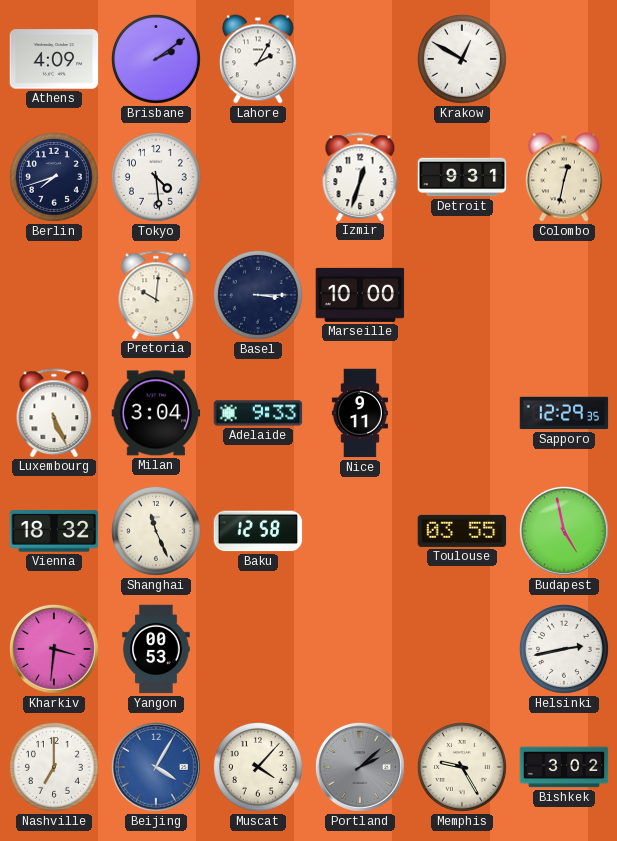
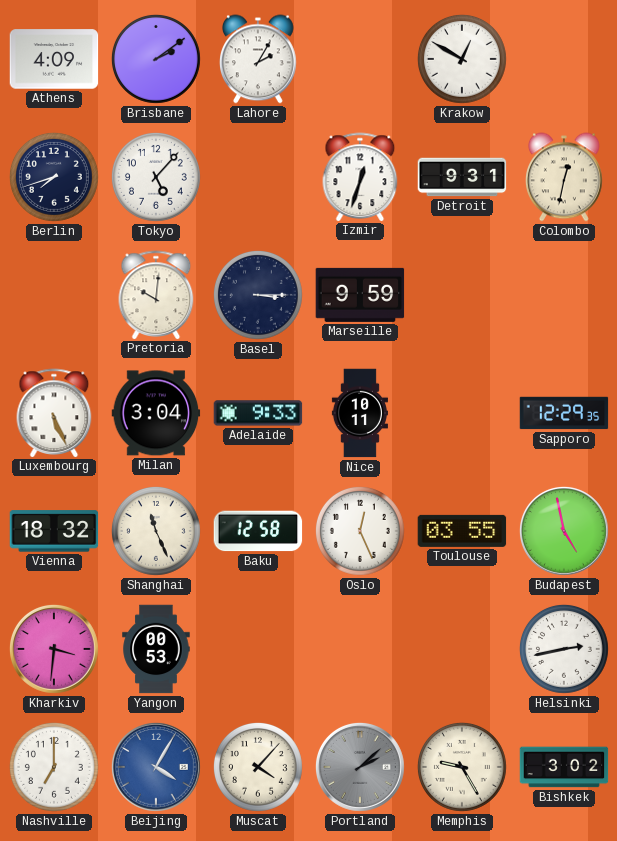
Tokyo: 4:29 -> 5:07 (156, 177)
Marseille: 10:00 -> 9:59 (360, 295)
Nice: 9:11 -> 10:11 (360, 413)
Oslo: none -> 12:26 (360, 531)
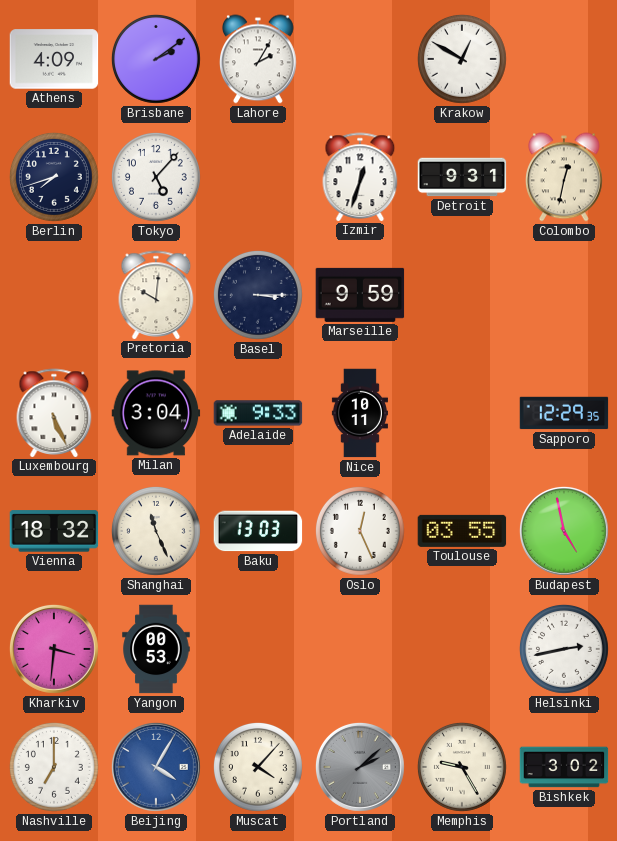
Baku: 12:58 -> 13:03 (258, 531)
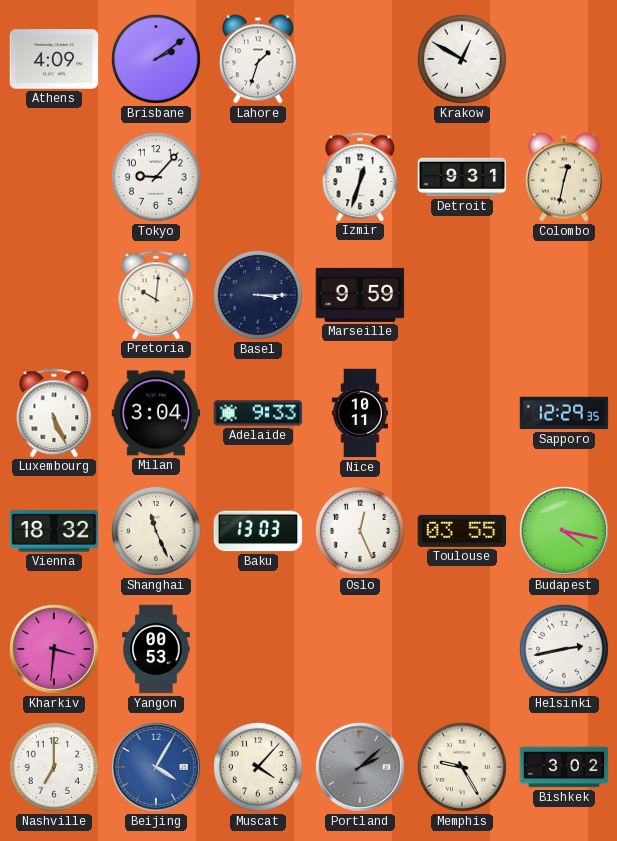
Lahore: 2:05 -> 1:33 (259, 59)
Berlin: 7:42 -> none (54, 177)
Tokyo: 5:07 -> 9:07 (156, 177)
Budapest: 4:58 -> 4:17 (564, 531)
